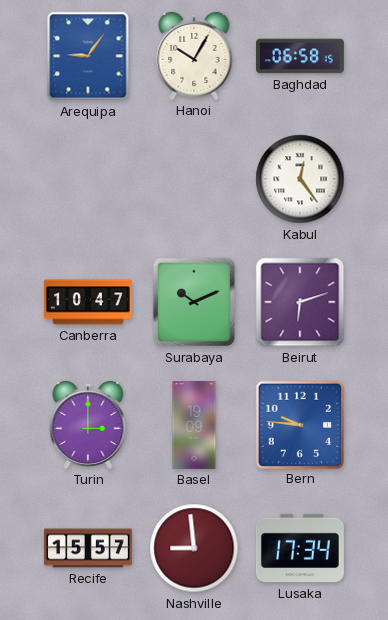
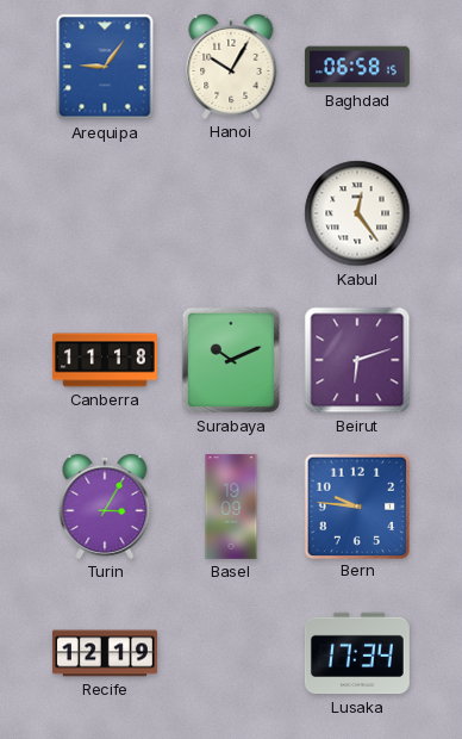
Canberra: 10:47 -> 11:18 (105, 360)
Turin: 3:00 -> 3:05 (105, 507)
Recife: 15:57 -> 12:19 (105, 653)
Nashville: 8:59 -> none (194, 548)
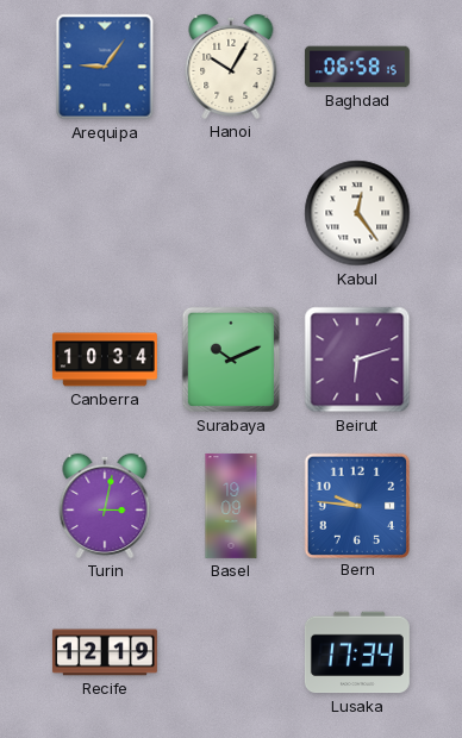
Canberra: 11:18 -> 10:34 (105, 359)
Turin: 3:05 -> 3:02 (105, 506)
